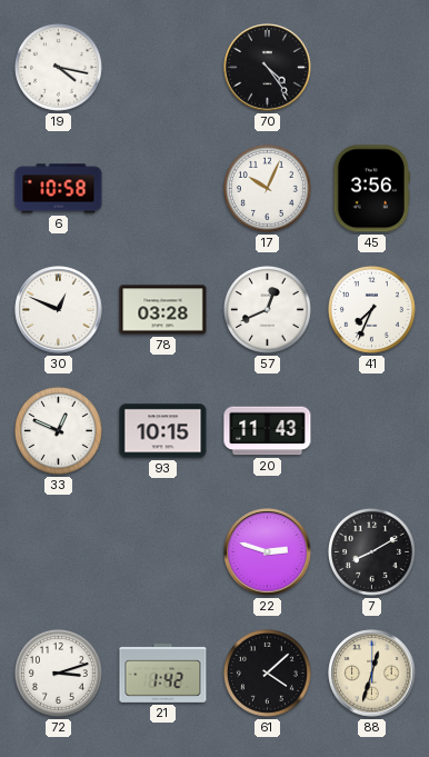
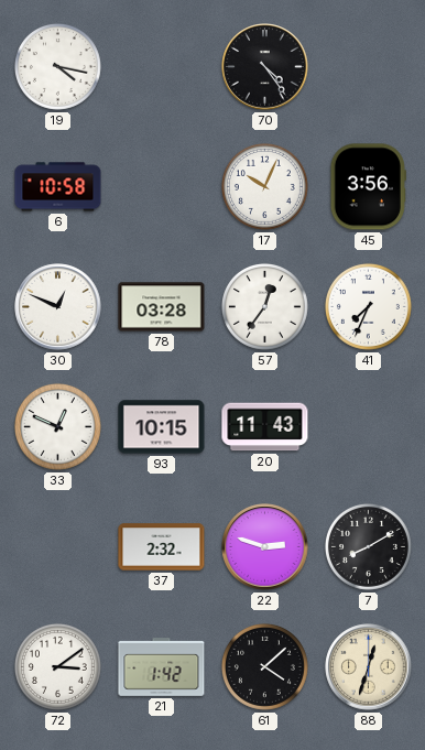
57: 12:41 -> 12:36 (264, 306)
37: none -> 2:32 (162, 547)
72: 3:12 -> 3:09 (57, 666)
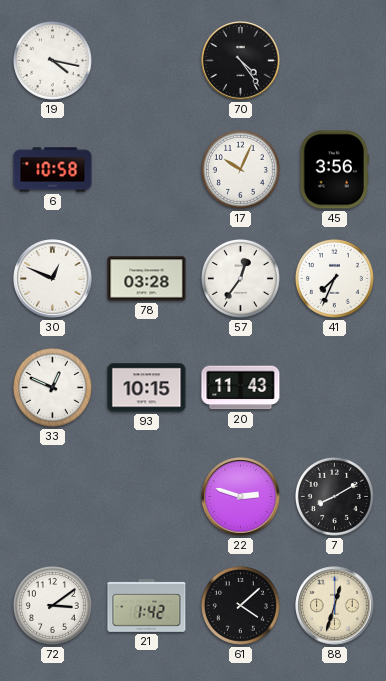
37: 2:32 -> none (162, 547)
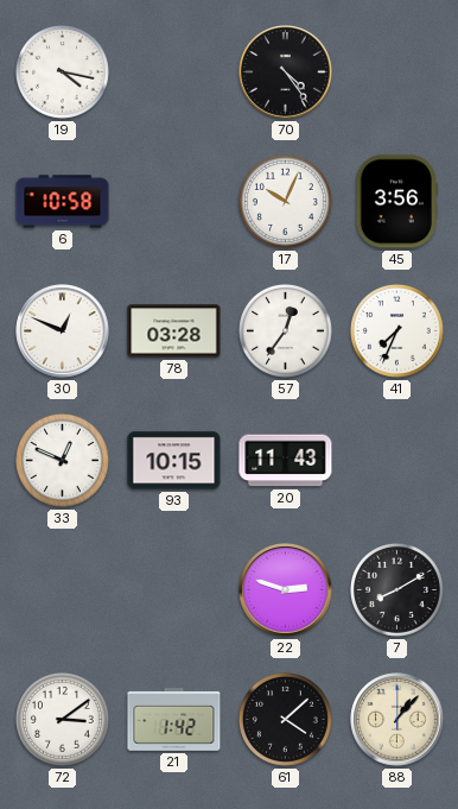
88: 12:33 -> 1:07 (397, 720)
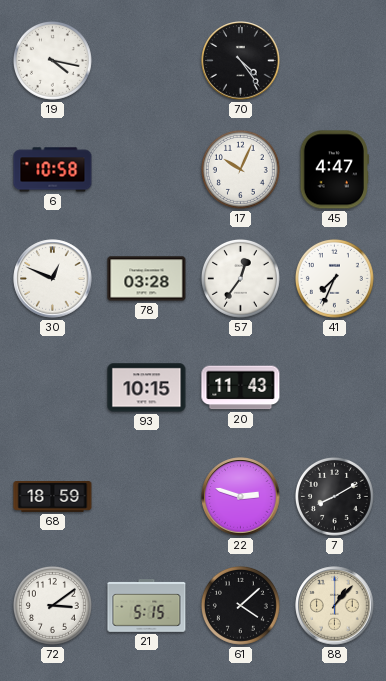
45: 3:56 -> 4:47 (334, 170)
33: 12:49 -> none (62, 460)
68: none -> 18:59 (53, 497)
21: 1:42 -> 5:15 (147, 606)
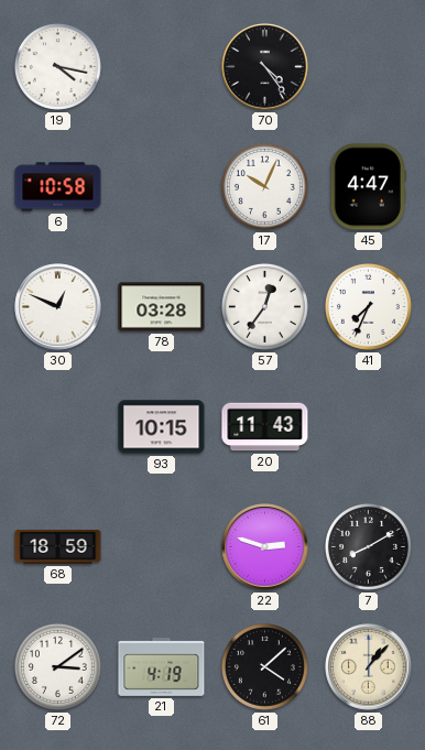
21: 5:15 -> 4:19 (162, 667)
